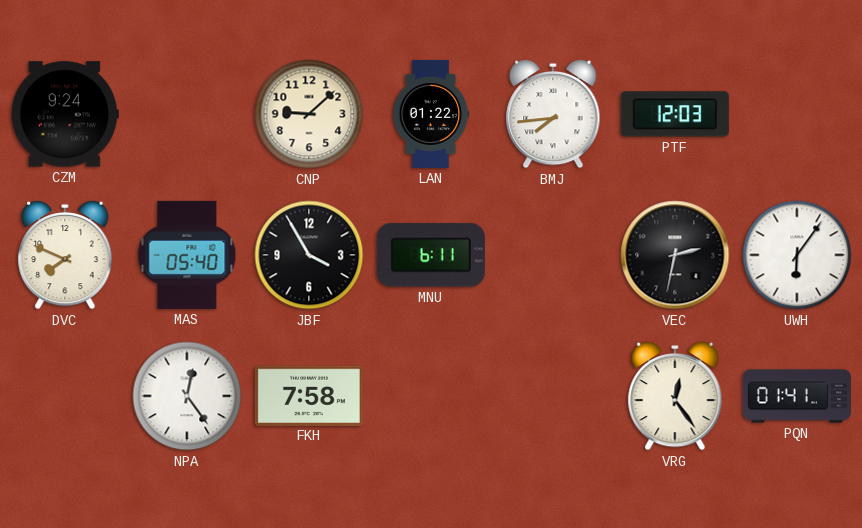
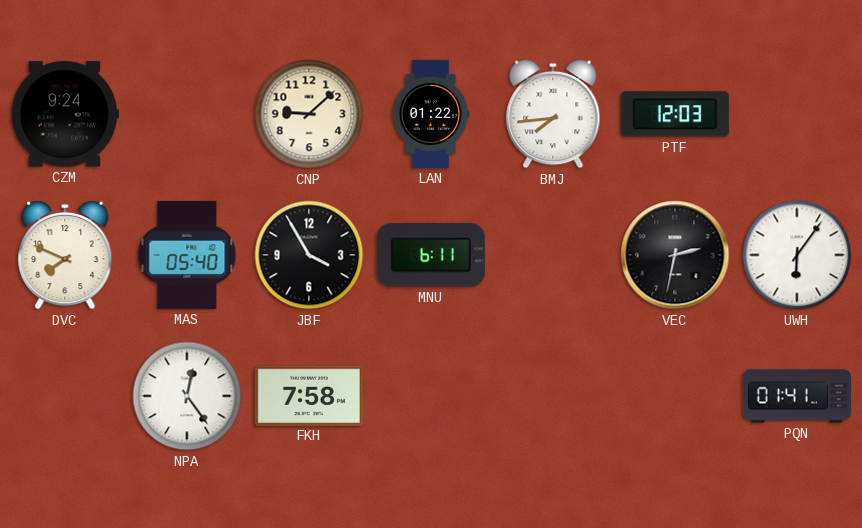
VRG: 12:24 -> none (675, 396)
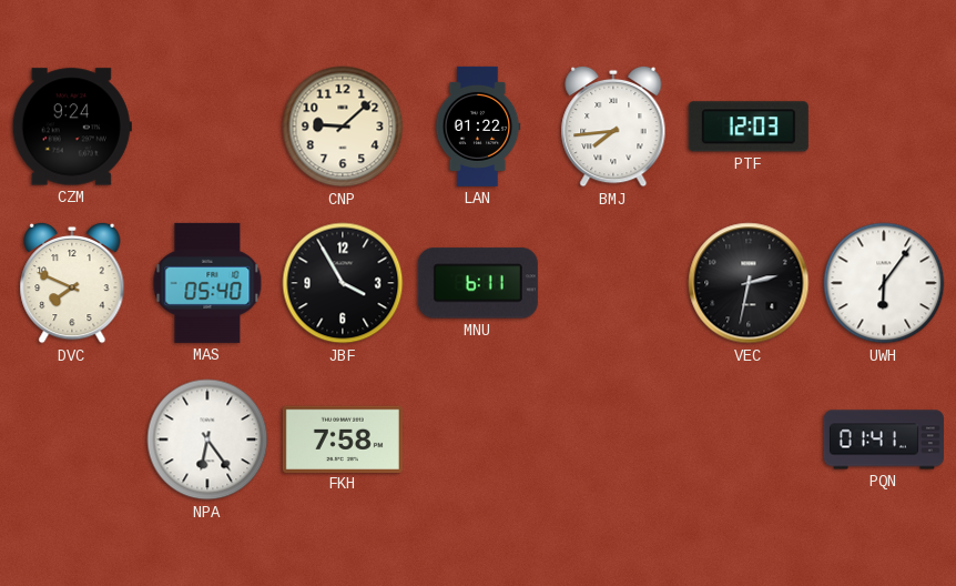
NPA: 12:24 -> 6:24 (207, 439)
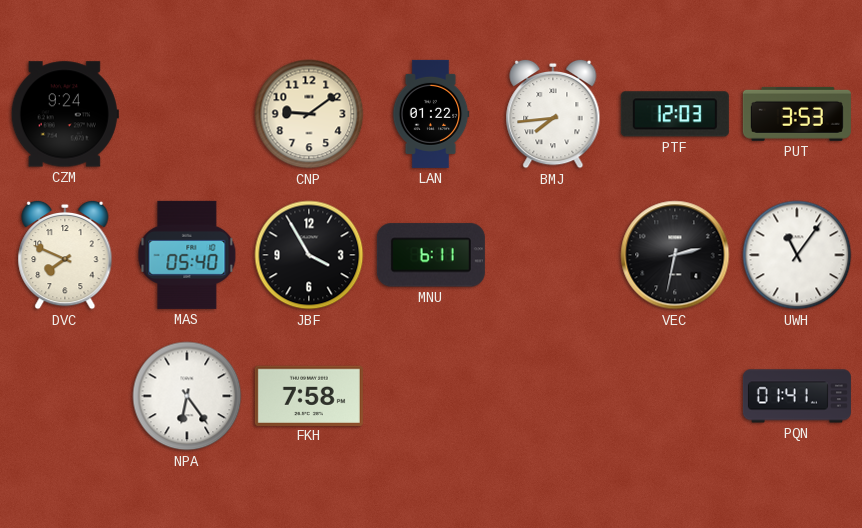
CNP: 9:08 -> 9:09 (309, 114)
PUT: none -> 3:53 (797, 114)
UWH: 6:06 -> 11:06 (797, 255)
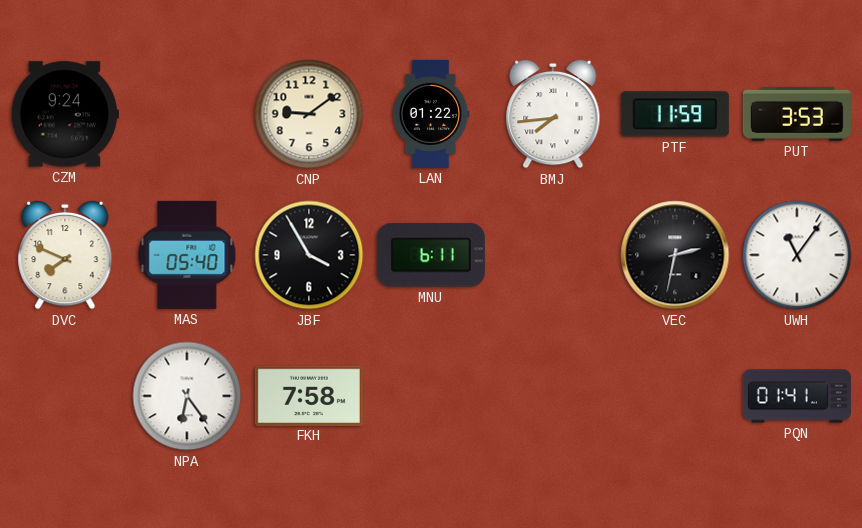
PTF: 12:03 -> 11:59 (675, 114)
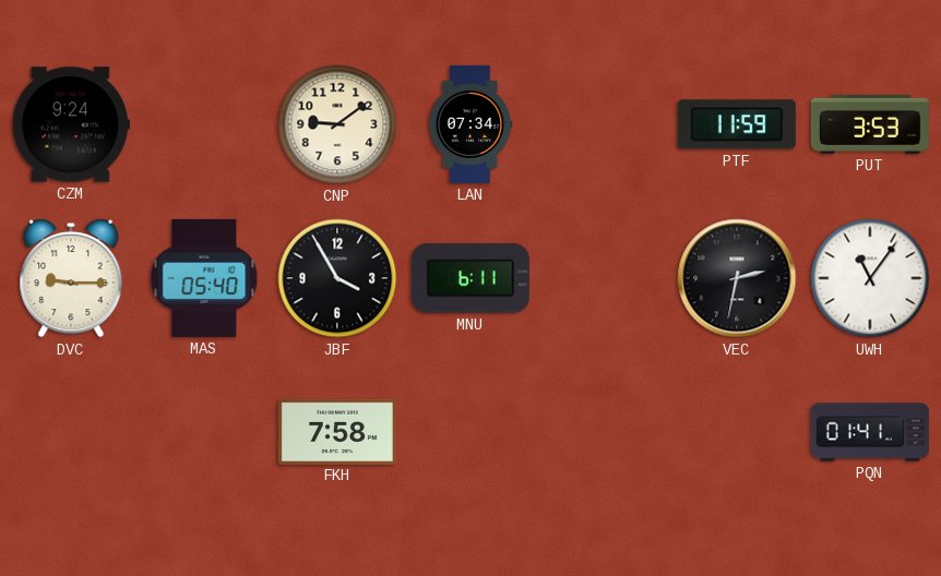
LAN: 01:22 -> 07:34 (470, 124)
BMJ: 7:44 -> none (553, 114)
DVC: 7:49 -> 9:15 (71, 278)
NPA: 6:24 -> none (187, 396)
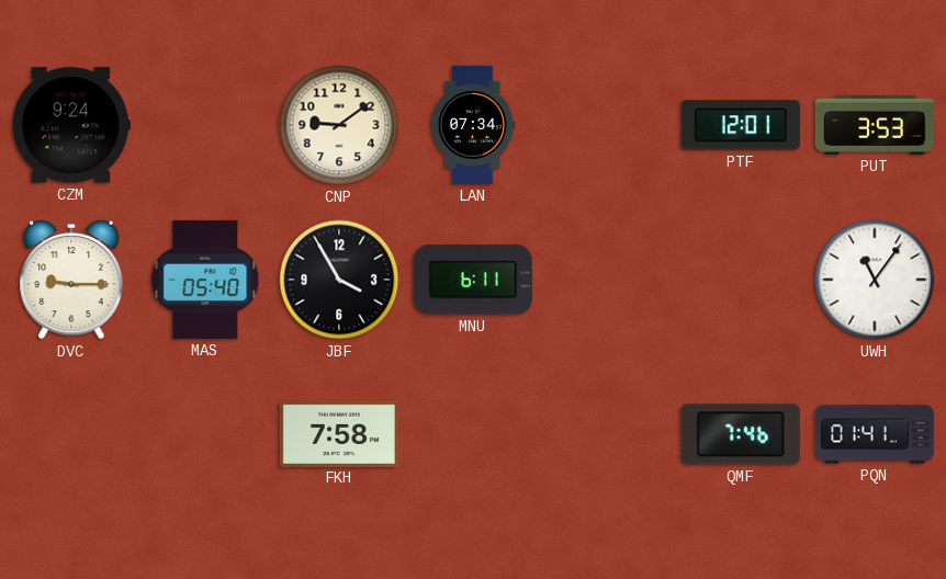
PTF: 11:59 -> 12:01 (741, 125)
VEC: 2:32 -> none (737, 278)
QMF: none -> 7:46 (741, 434)
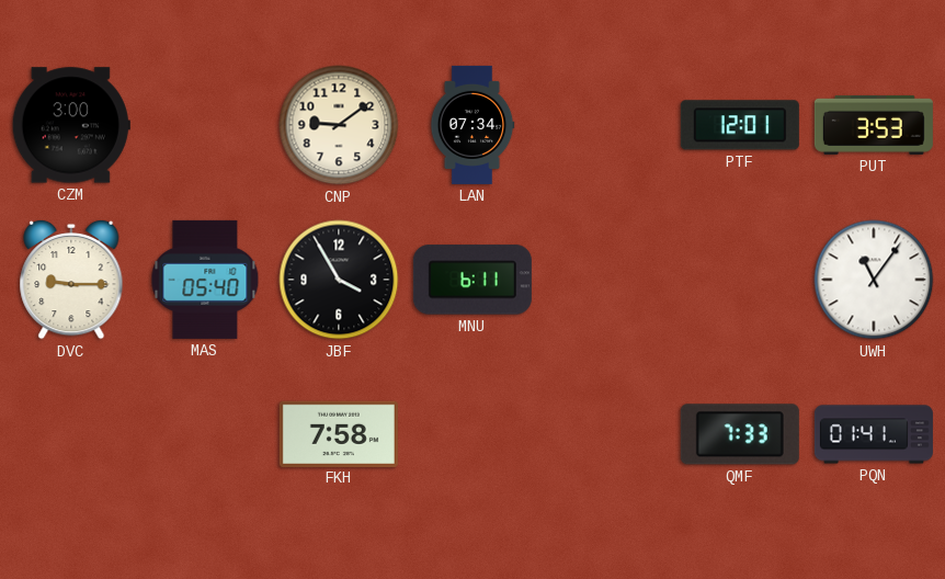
CZM: 9:24 -> 3:00 (71, 125)
QMF: 7:46 -> 7:33 (740, 434)
